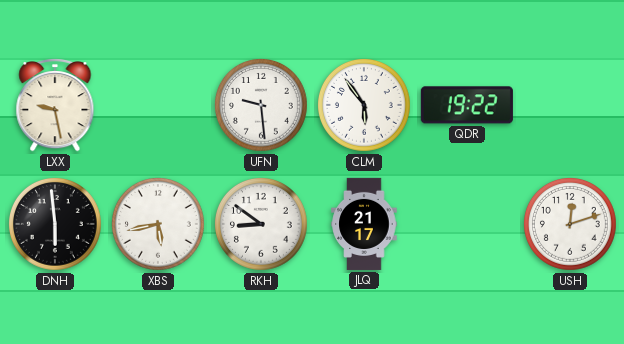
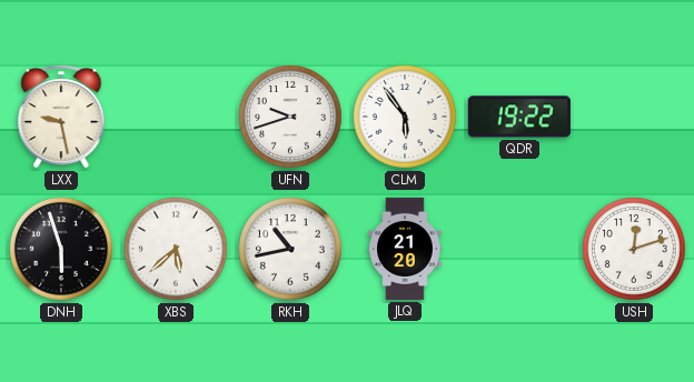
UFN: 9:29 -> 9:42 (291, 118)
DNH: 5:59 -> 5:57 (62, 250)
XBS: 5:43 -> 5:38 (177, 250)
RKH: 8:51 -> 10:43 (291, 250)
JLQ: 21:17 -> 21:20 (405, 249)
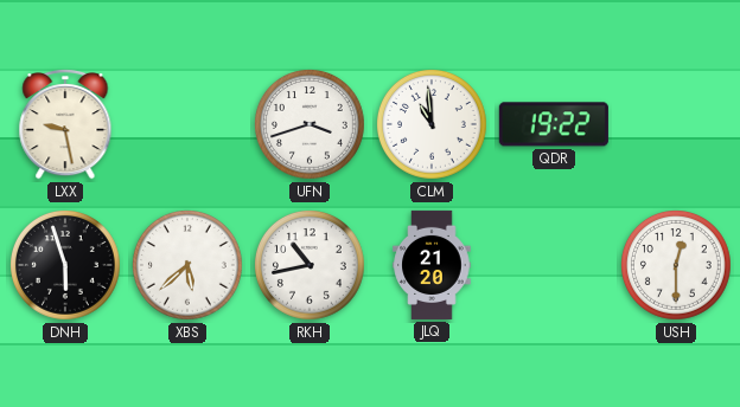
UFN: 9:42 -> 3:42 (311, 125)
CLM: 5:54 -> 10:59 (433, 125)
USH: 12:12 -> 12:30 (677, 266)
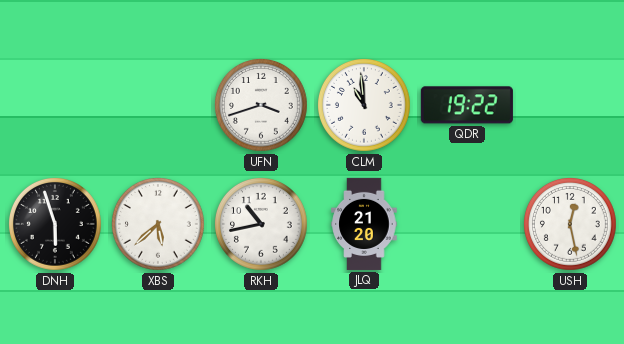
LXX: 9:28 -> none (65, 124)
USH: 12:30 -> 12:28 (571, 225)
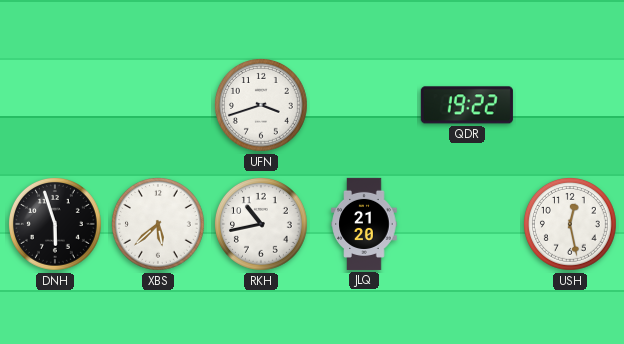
CLM: 10:59 -> none (365, 106)
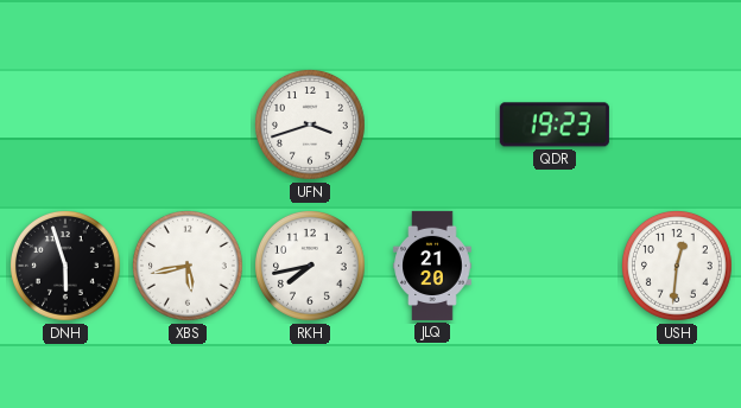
QDR: 19:22 -> 19:23 (555, 125)
XBS: 5:38 -> 5:43 (189, 267)
RKH: 10:43 -> 7:43 (311, 267)
USH: 12:28 -> 12:31 (678, 267)
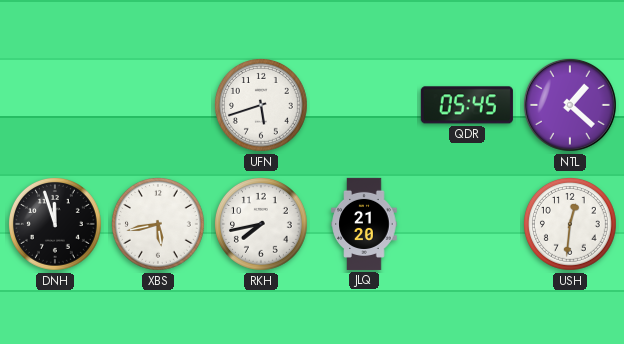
UFN: 3:42 -> 5:42 (262, 106)
QDR: 19:23 -> 05:45 (467, 105)
NTL: none -> 1:22 (570, 105)
DNH: 5:57 -> 11:57 (56, 225)
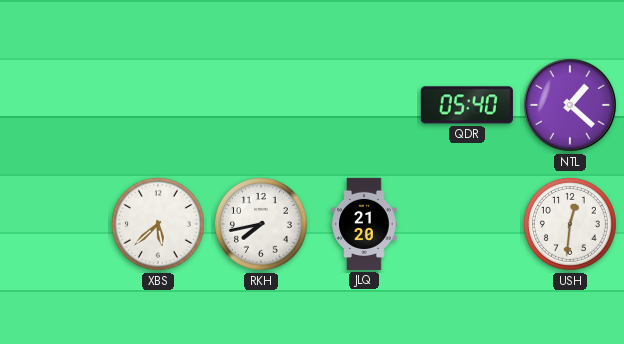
UFN: 5:42 -> none (262, 106)
QDR: 05:45 -> 05:40 (467, 105)
DNH: 11:57 -> none (56, 225)
XBS: 5:43 -> 5:38 (159, 225)
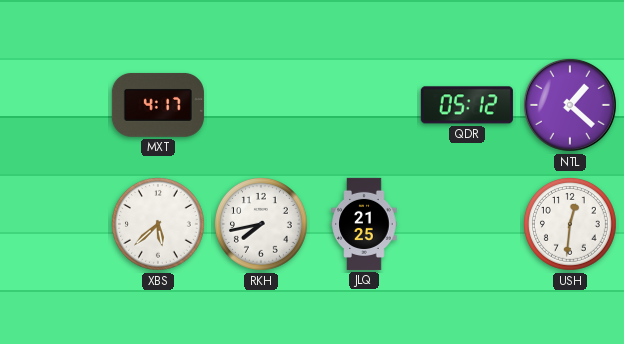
MXT: none -> 4:17 (158, 105)
QDR: 05:40 -> 05:12 (467, 105)
JLQ: 21:20 -> 21:25 (364, 224)
